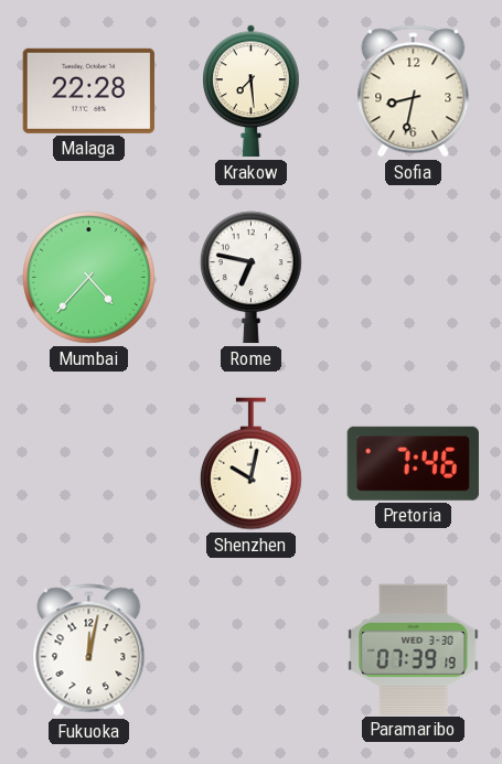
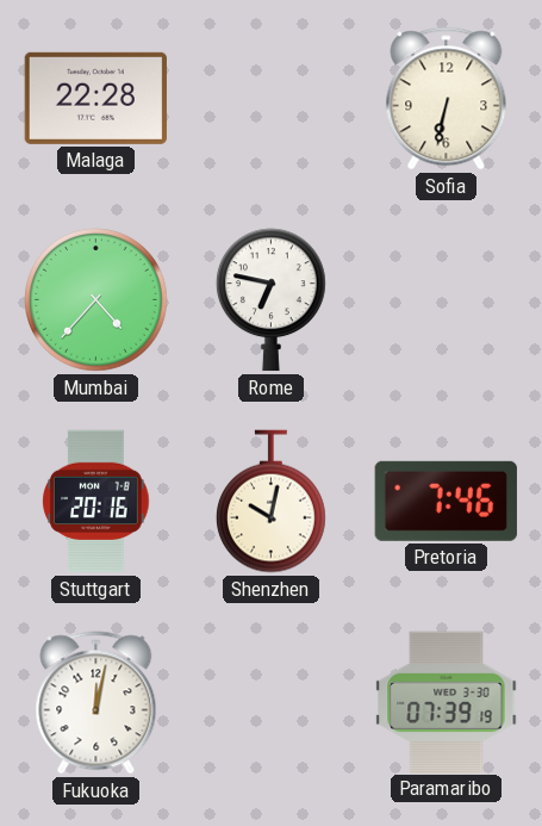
Krakow: 7:29 -> none (252, 92)
Sofia: 8:32 -> 6:32 (447, 99)
Stuttgart: none -> 20:16 (96, 502)
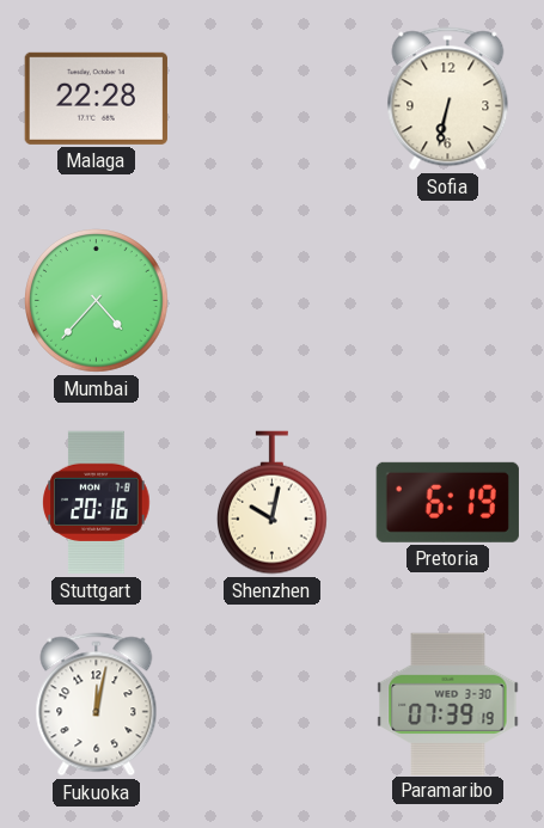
Rome: 6:47 -> none (270, 300)
Pretoria: 7:46 -> 6:19 (447, 502)
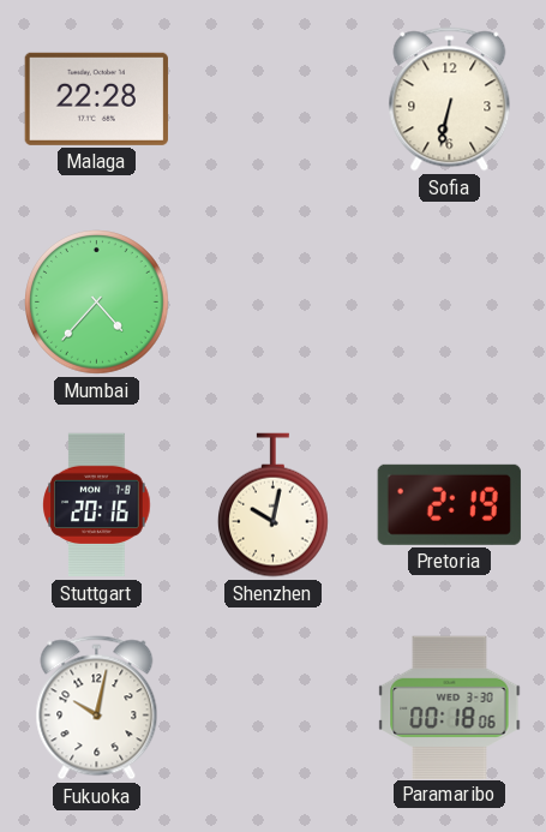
Pretoria: 6:19 -> 2:19 (449, 504)
Fukuoka: 12:02 -> 10:02 (97, 708)
Paramaribo: 07:39 -> 00:18 (450, 707)
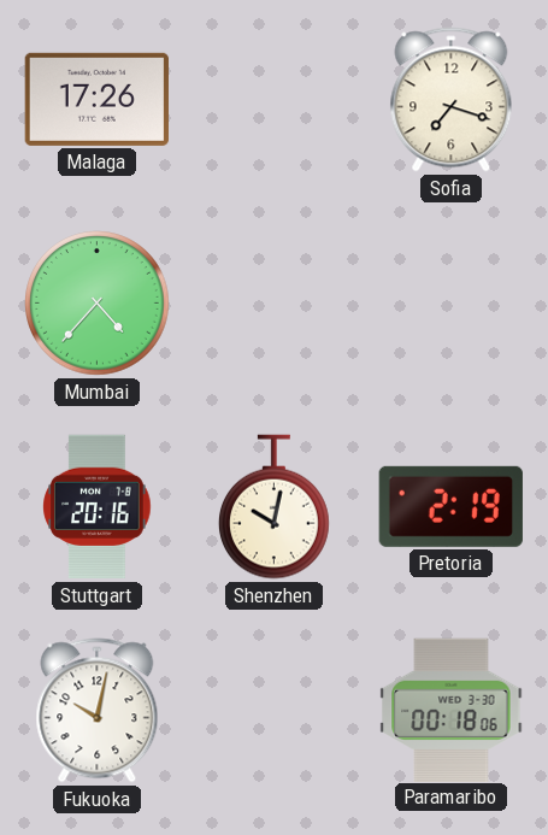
Malaga: 22:28 -> 17:26 (96, 99)
Sofia: 6:32 -> 7:18 (452, 100)
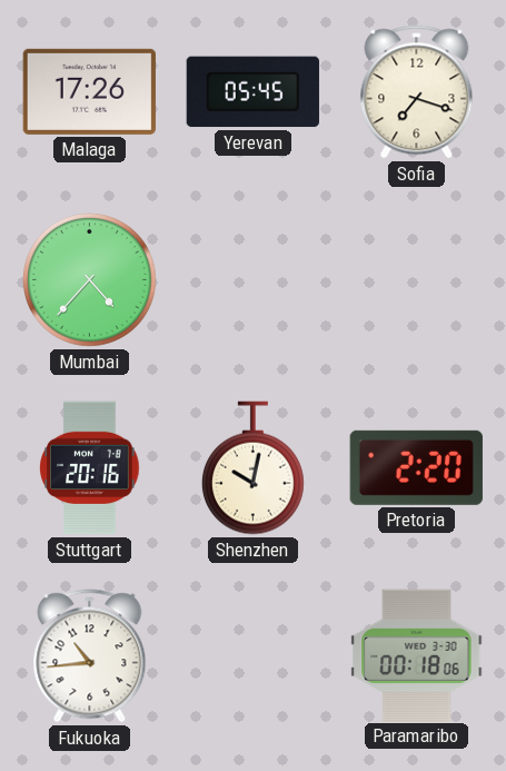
Yerevan: none -> 05:45 (252, 92)
Pretoria: 2:19 -> 2:20 (416, 467)
Fukuoka: 10:02 -> 10:44 (90, 656)
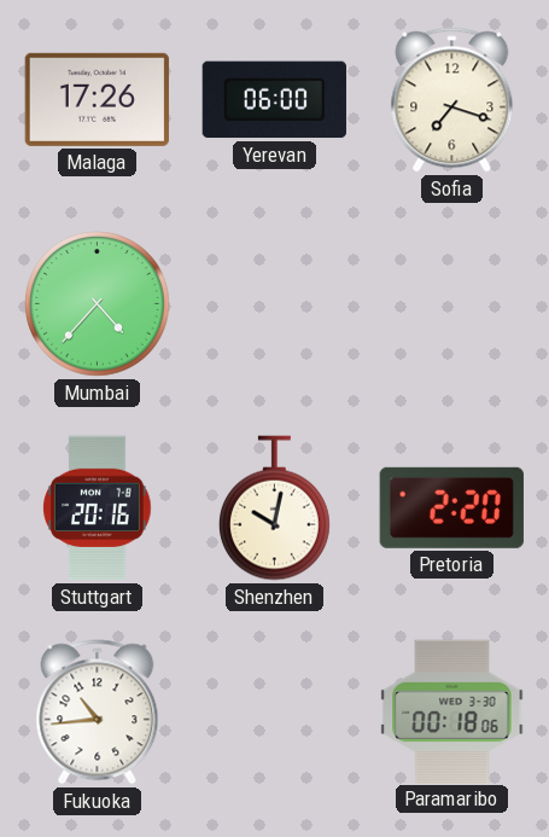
Yerevan: 05:45 -> 06:00 (274, 100)
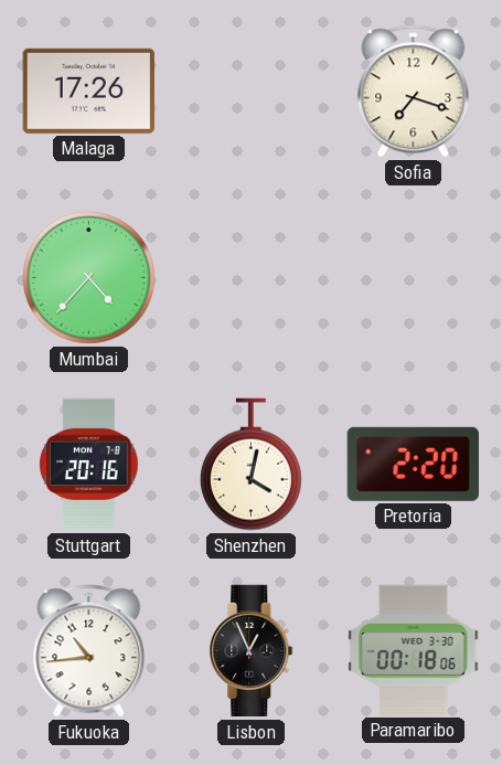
Yerevan: 06:00 -> none (274, 100)
Shenzhen: 10:02 -> 4:02 (250, 465)
Lisbon: none -> 12:56 (252, 651)
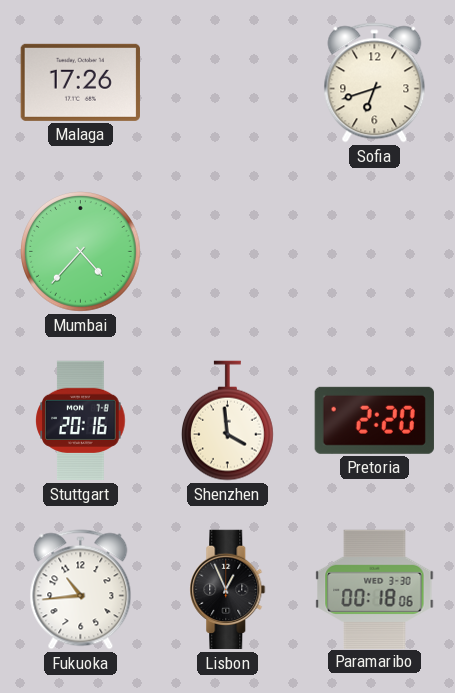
Sofia: 7:18 -> 6:42 (375, 83)
Shenzhen: 4:02 -> 3:59 (227, 421)
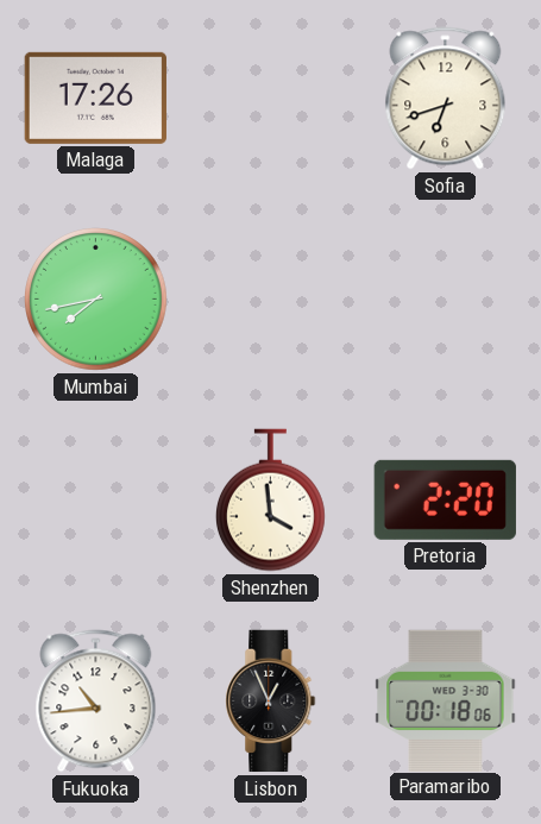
Mumbai: 4:37 -> 7:43 (96, 300)
Stuttgart: 20:16 -> none (81, 421)
